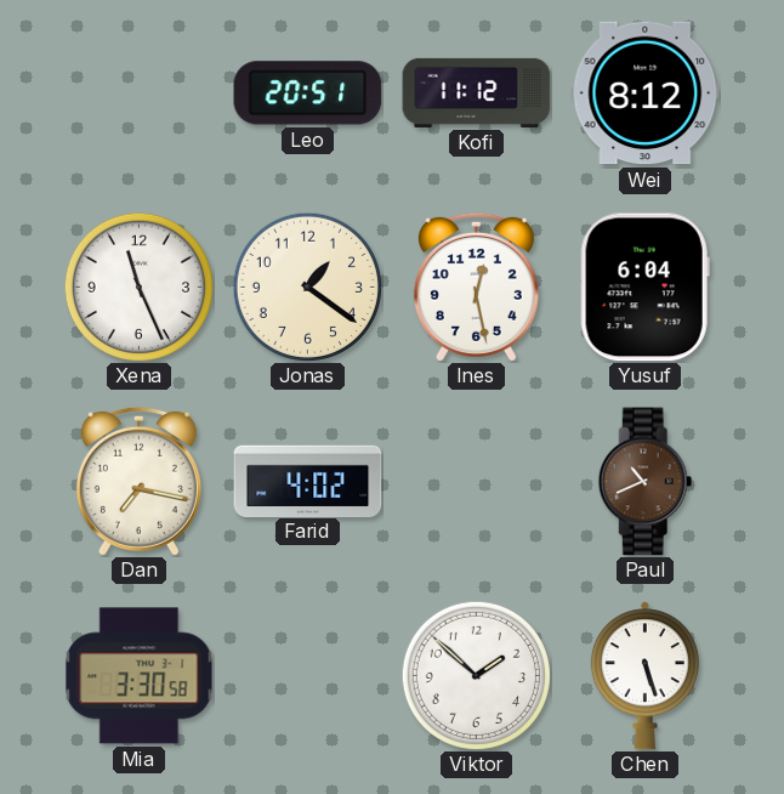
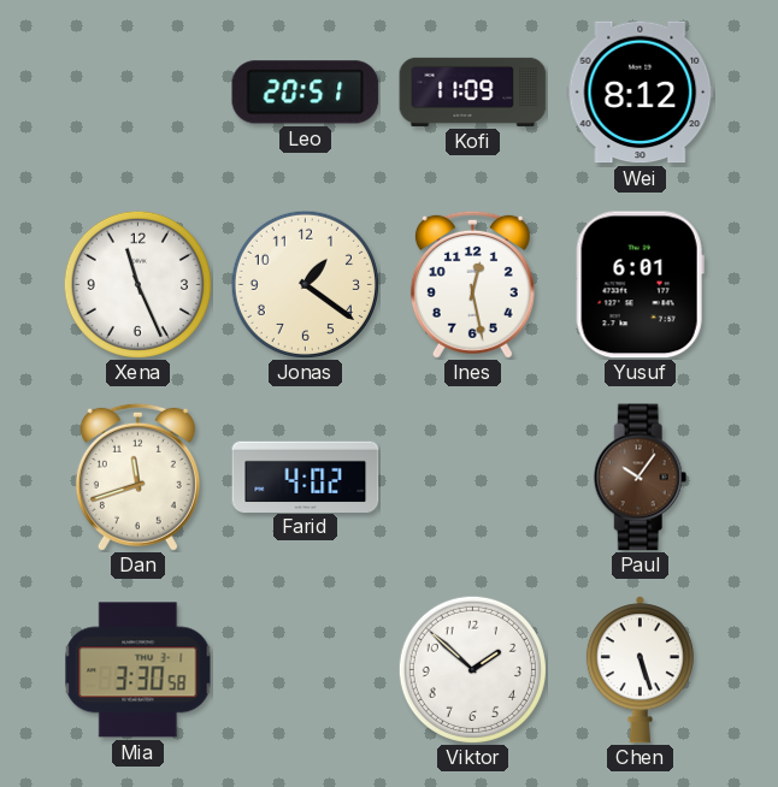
Kofi: 11:12 -> 11:09 (473, 91)
Yusuf: 6:04 -> 6:01 (640, 285)
Dan: 7:17 -> 11:42 (137, 477)
Paul: 10:41 -> 10:06 (641, 478)
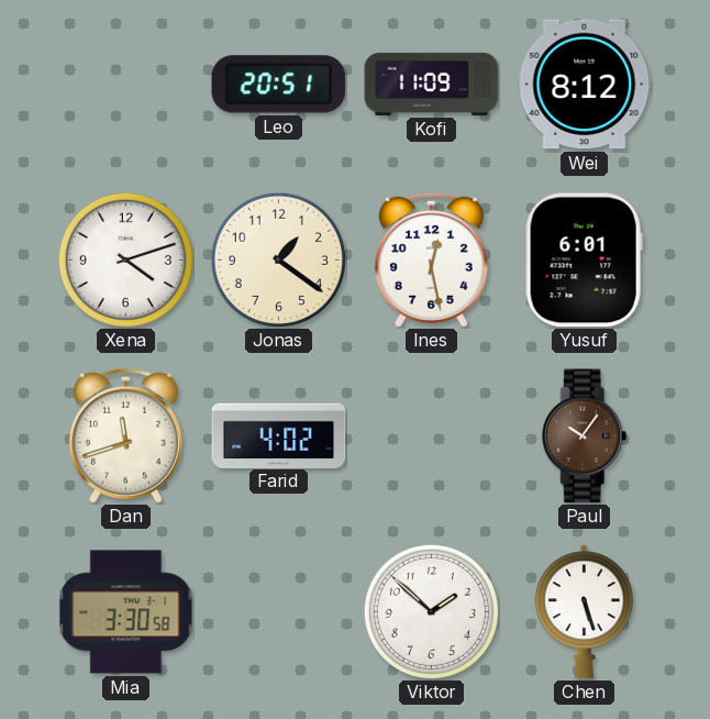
Xena: 11:26 -> 4:12 (125, 259)
